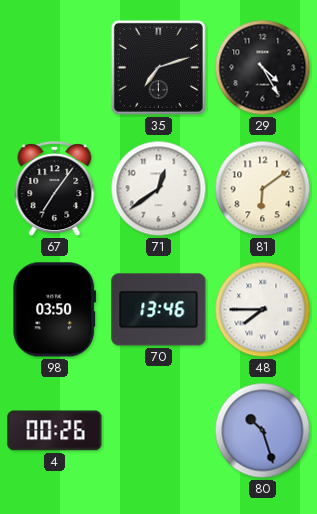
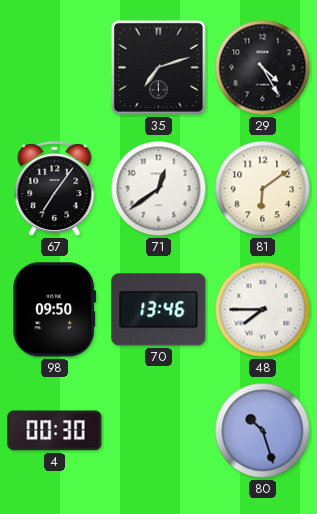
98: 03:50 -> 09:50 (55, 310)
4: 00:26 -> 00:30 (55, 431)
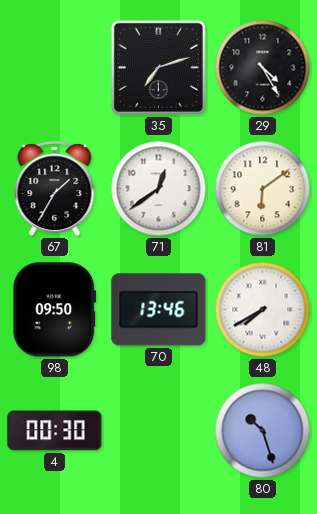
67: 7:06 -> 1:35 (55, 189)
48: 7:45 -> 7:40 (263, 310)
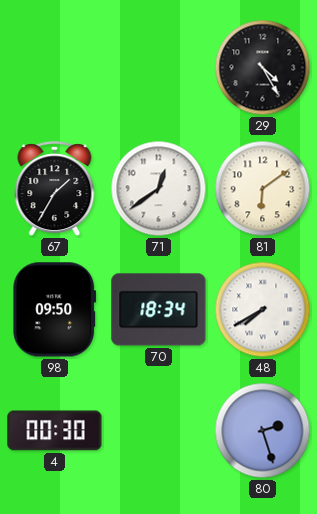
35: 7:12 -> none (158, 67)
70: 13:46 -> 18:34 (159, 310)
80: 10:27 -> 2:27 (263, 431)
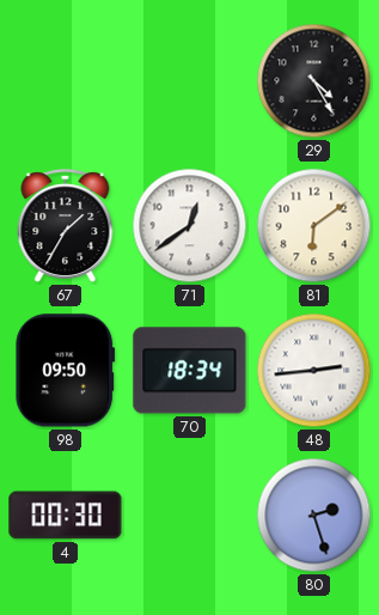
48: 7:40 -> 2:44 (314, 371)
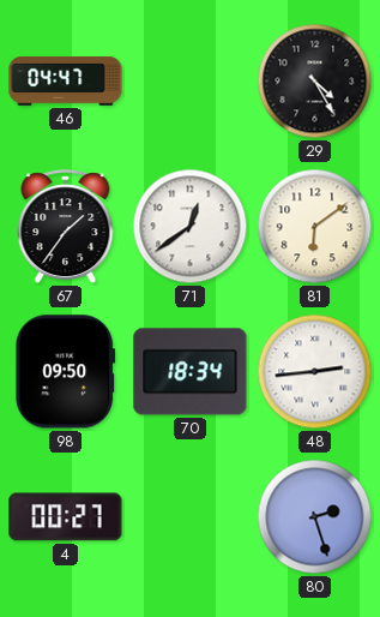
46: none -> 04:47 (66, 82)
67: 1:35 -> 1:36 (66, 227)
4: 00:30 -> 00:27 (66, 517)
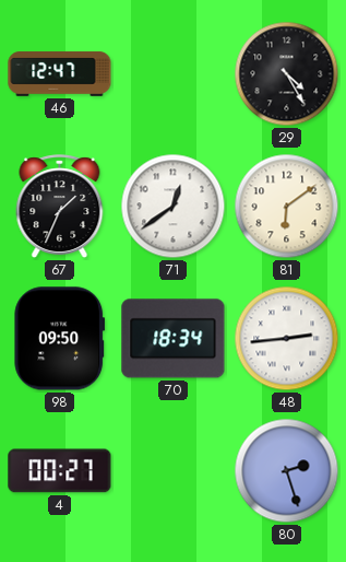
46: 04:47 -> 12:47 (60, 74)
67: 1:36 -> 1:34 (60, 207)
